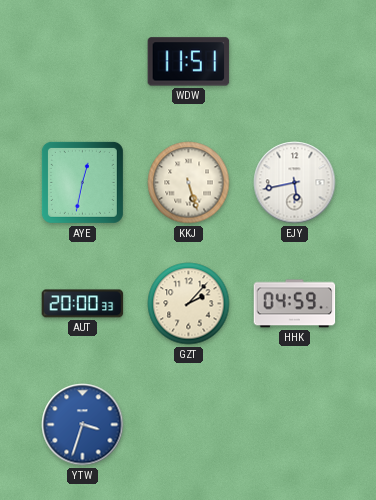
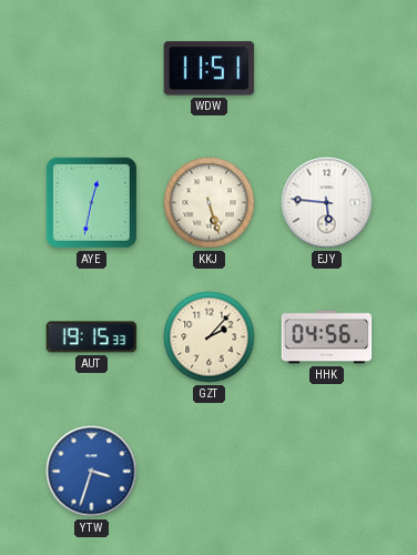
EJY: 5:43 -> 5:46 (327, 203)
AUT: 20:00 -> 19:15 (92, 337)
HHK: 04:59 -> 04:56 (327, 337)
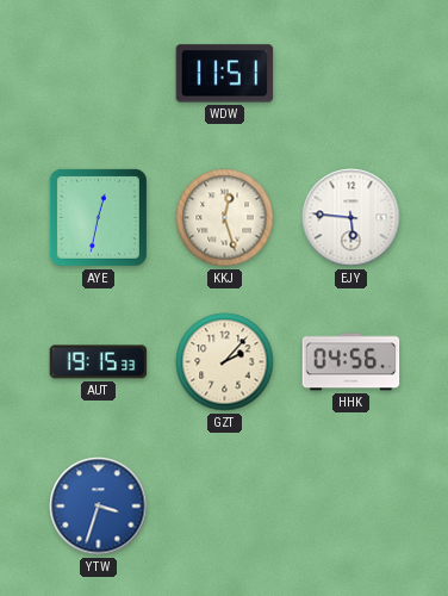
KKJ: 5:27 -> 12:27 (225, 218)
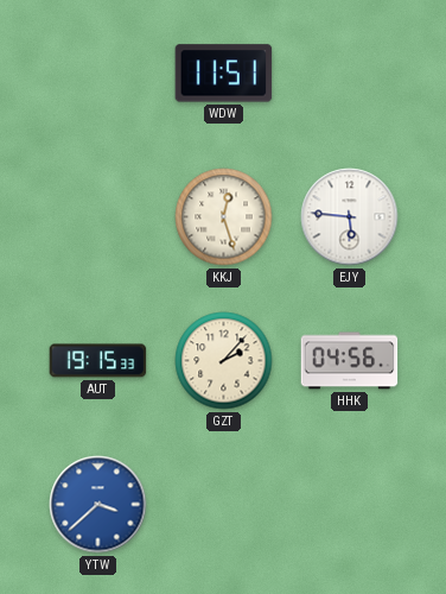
AYE: 12:32 -> none (98, 217)
YTW: 3:33 -> 3:38 (98, 505)
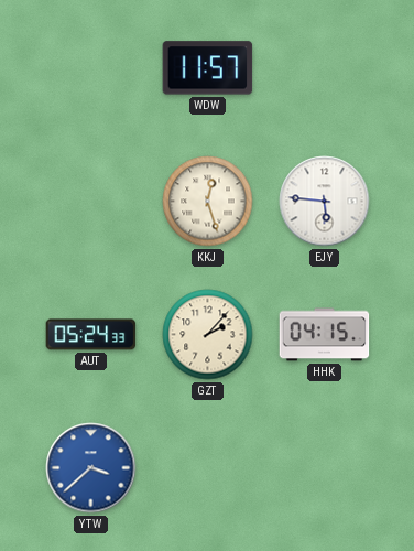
WDW: 11:51 -> 11:57 (208, 68)
AUT: 19:15 -> 05:24 (91, 335)
HHK: 04:56 -> 04:15 (325, 335)
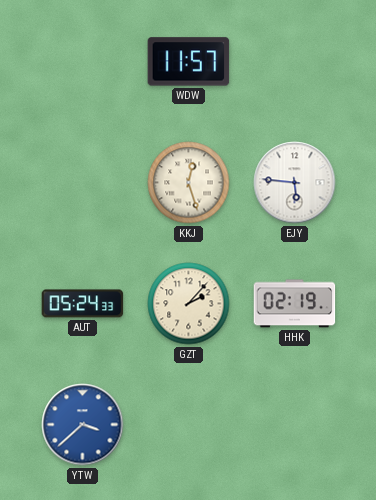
HHK: 04:15 -> 02:19 (295, 304)
